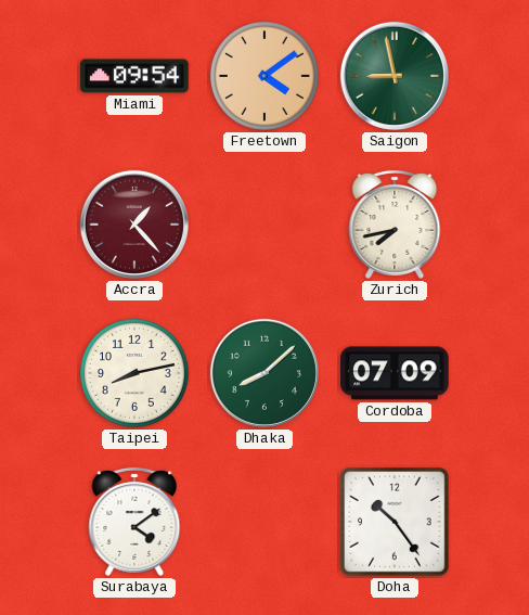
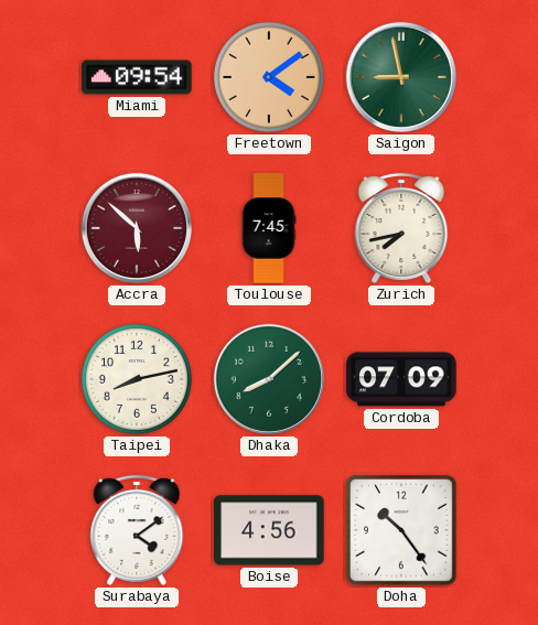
Accra: 1:23 -> 5:52 (137, 228)
Toulouse: none -> 7:45 (269, 228)
Boise: none -> 4:56 (269, 530)
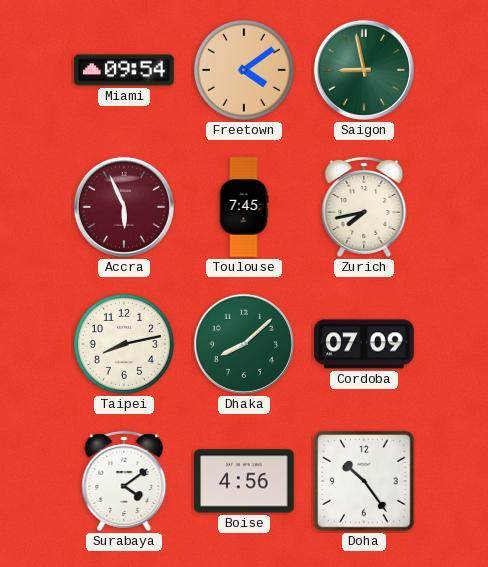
Accra: 5:52 -> 5:56 (124, 207)
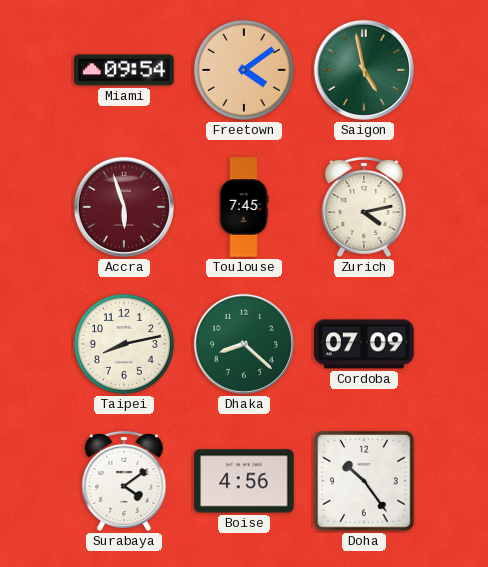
Saigon: 8:58 -> 4:58 (364, 70)
Accra: 5:56 -> 5:57 (124, 207)
Zurich: 7:43 -> 4:13 (364, 207)
Dhaka: 8:08 -> 8:22 (244, 344)
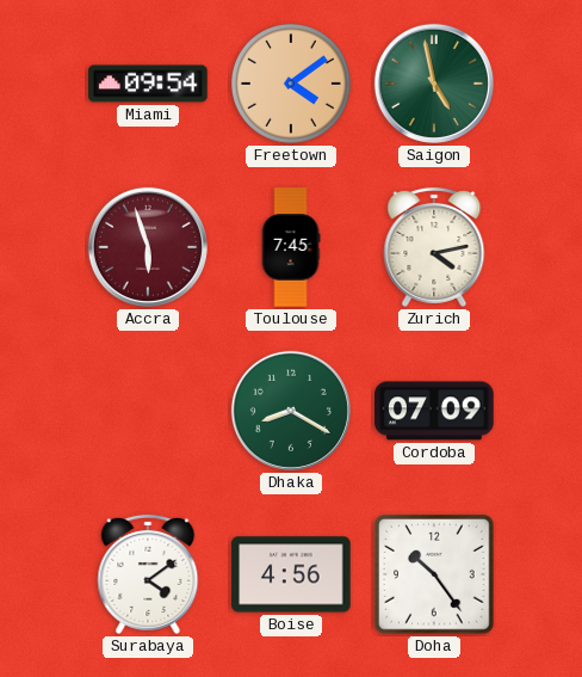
Taipei: 8:13 -> none (124, 344)
Dhaka: 8:22 -> 8:20 (291, 411)
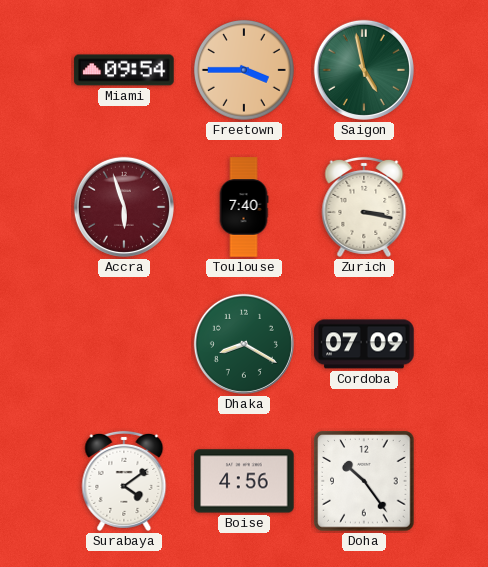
Freetown: 4:09 -> 3:45 (244, 70)
Toulouse: 7:45 -> 7:40 (244, 207)
Zurich: 4:13 -> 3:17 (364, 207)
